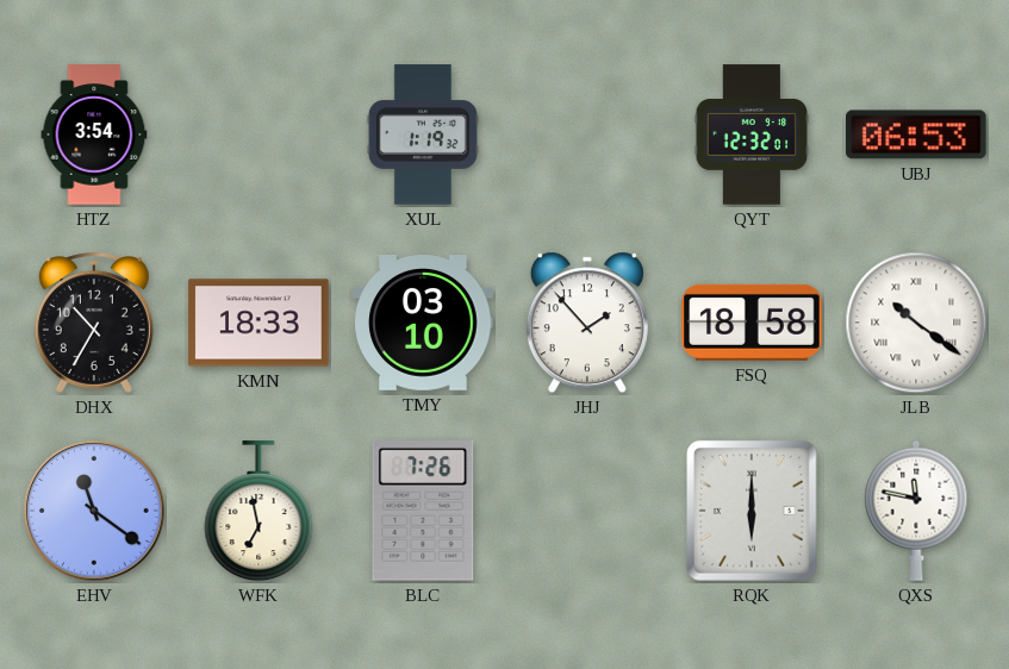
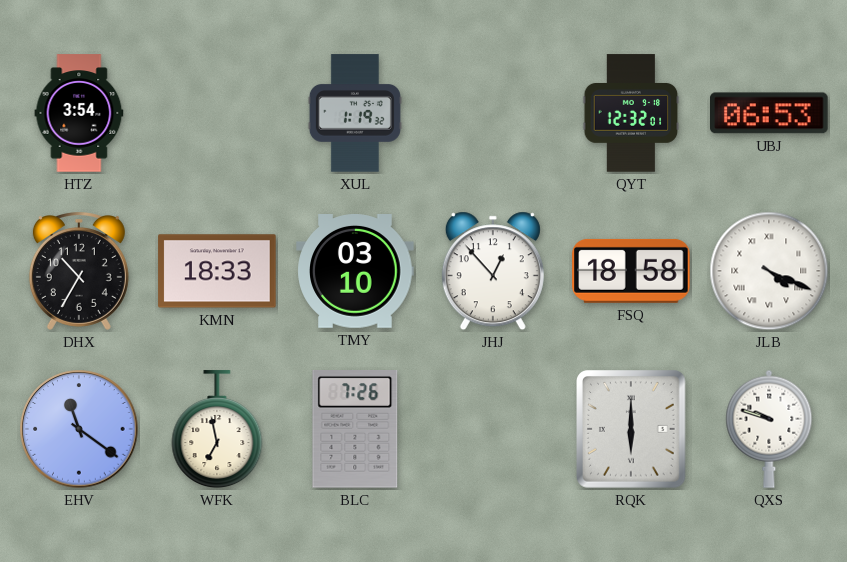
JHJ: 1:53 -> 12:53 (493, 271)
JLB: 10:21 -> 4:19 (769, 271)
QXS: 11:47 -> 9:48 (769, 429)
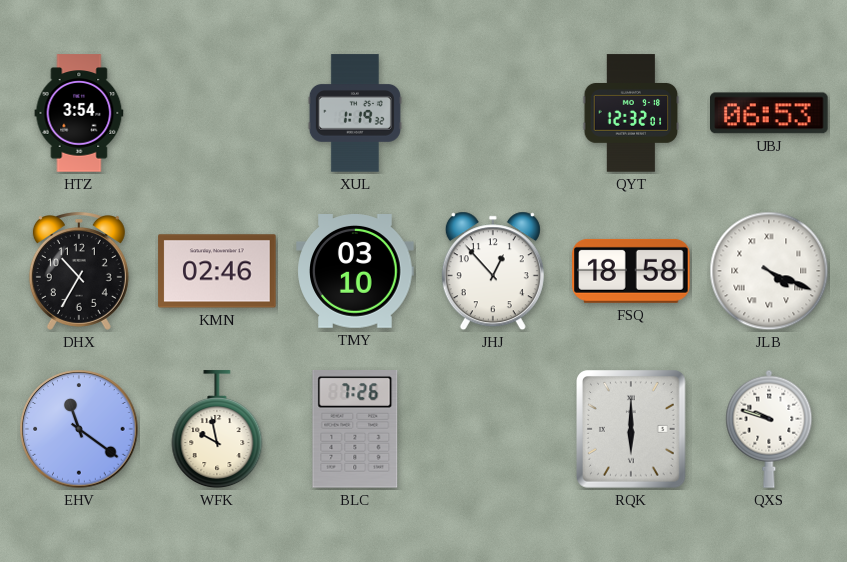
KMN: 18:33 -> 02:46 (217, 271)
WFK: 6:58 -> 9:58 (217, 430)
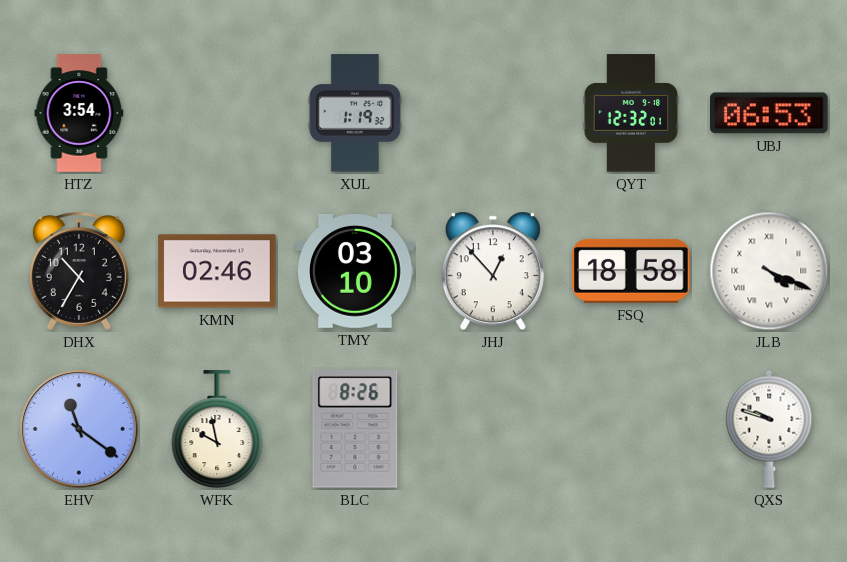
BLC: 7:26 -> 8:26 (355, 430)
RQK: 6:00 -> none (632, 430)
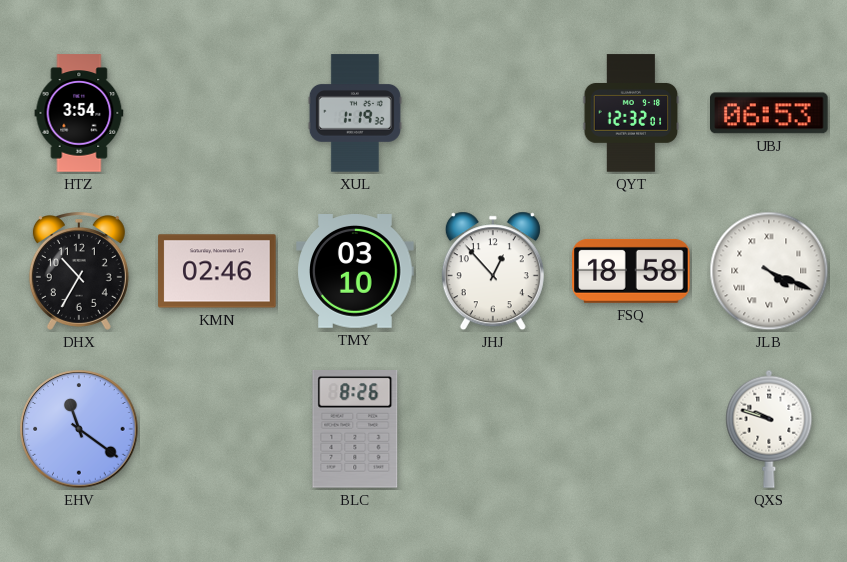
WFK: 9:58 -> none (217, 430)
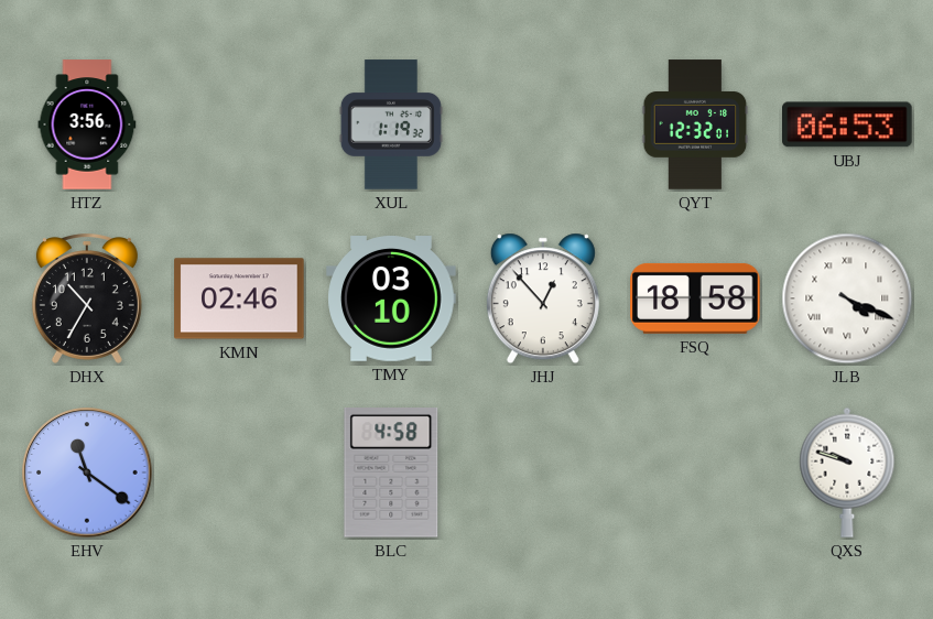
HTZ: 3:54 -> 3:56 (87, 124)
BLC: 8:26 -> 4:58 (391, 474)
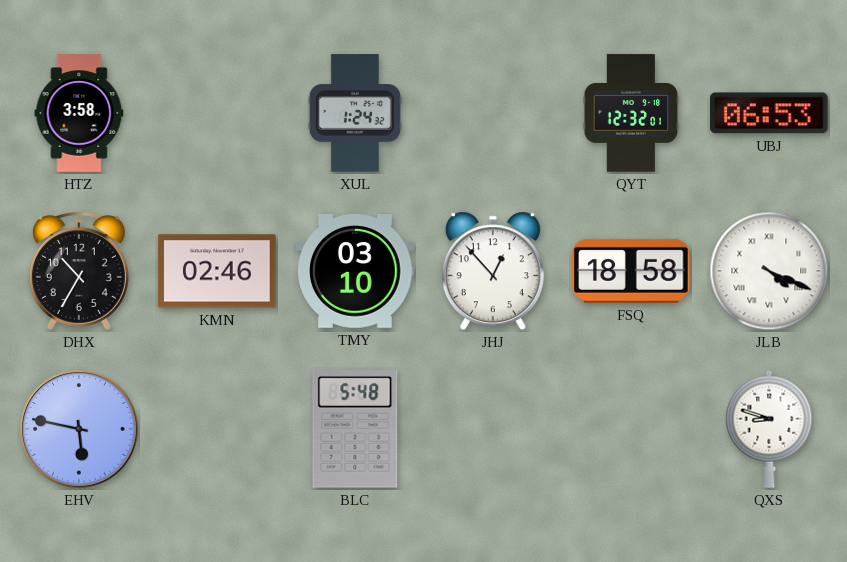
HTZ: 3:56 -> 3:58 (79, 113)
XUL: 1:19 -> 1:24 (355, 113)
EHV: 11:21 -> 5:47 (79, 429)
BLC: 4:58 -> 5:48 (355, 430)
QXS: 9:48 -> 8:48 (769, 429)
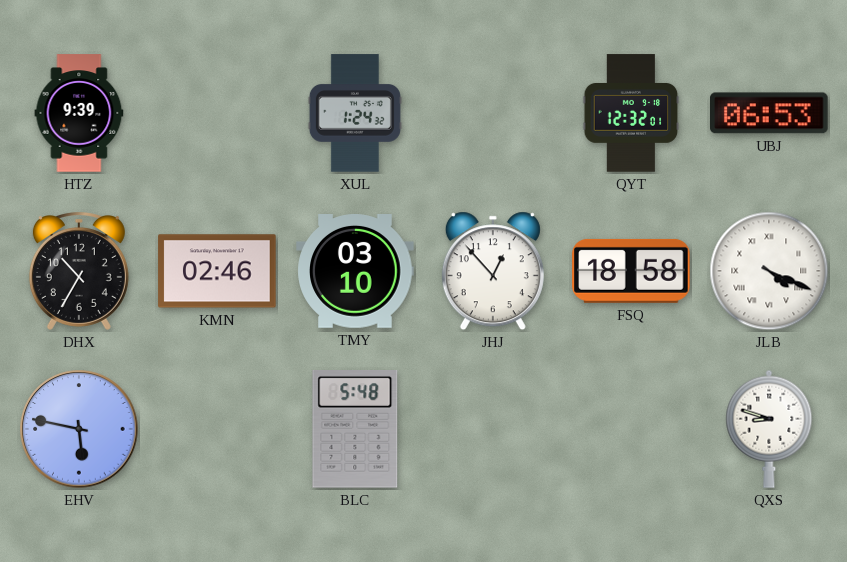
HTZ: 3:58 -> 9:39 (79, 113)
